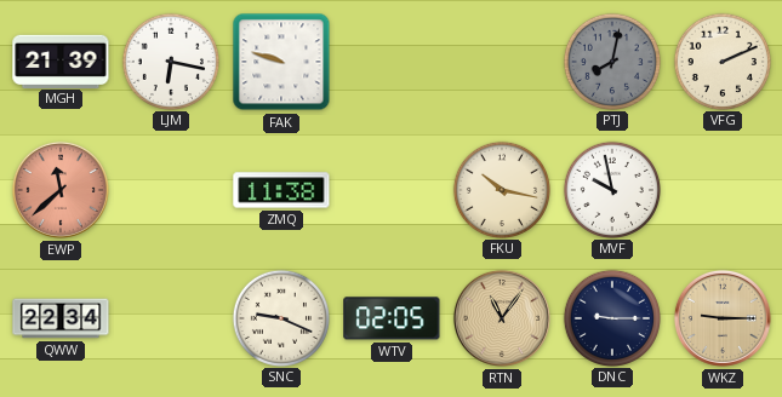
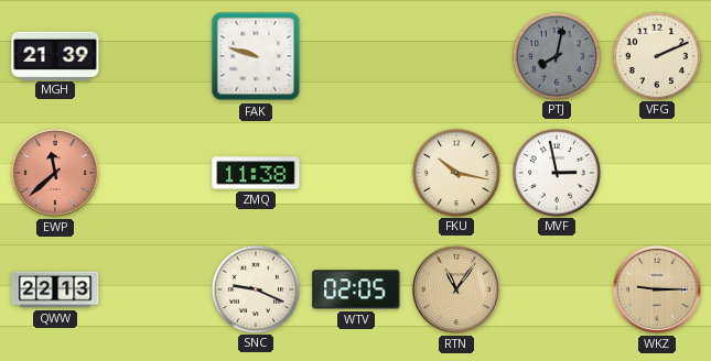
LJM: 6:17 -> none (170, 61)
MVF: 9:58 -> 2:58 (556, 172)
QWW: 22:34 -> 22:13 (55, 289)
DNC: 9:15 -> none (611, 317)
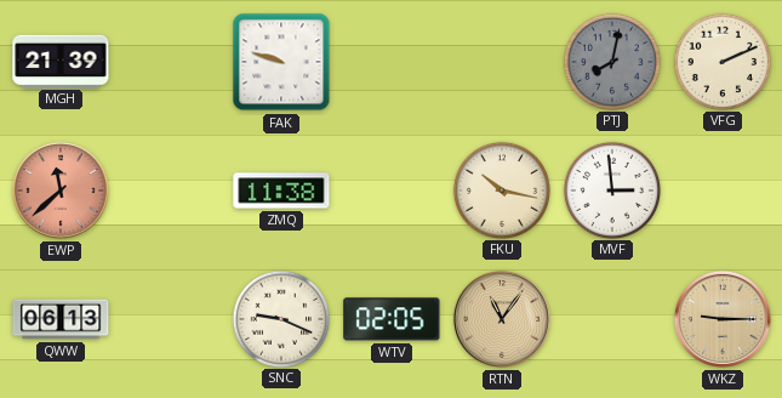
MVF: 2:58 -> 2:59 (611, 189)
QWW: 22:13 -> 06:13 (61, 319)
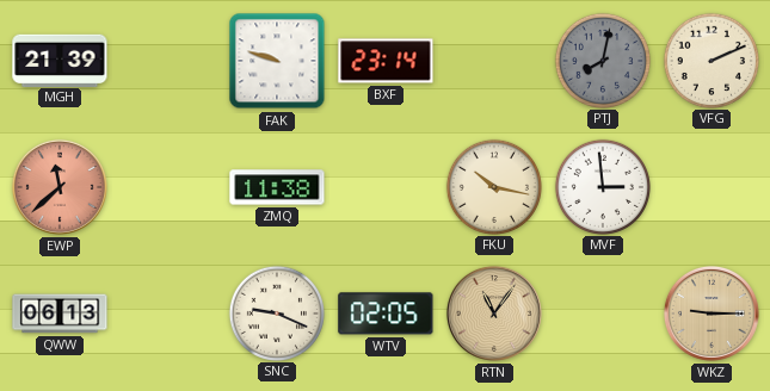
BXF: none -> 23:14 (386, 61)
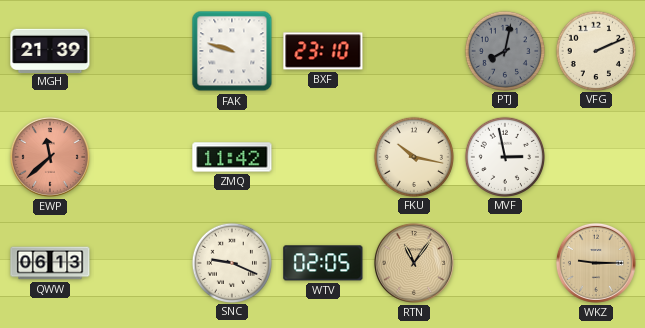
BXF: 23:14 -> 23:10 (323, 51)
ZMQ: 11:38 -> 11:42 (232, 157)
MVF: 2:59 -> 2:58 (504, 156)
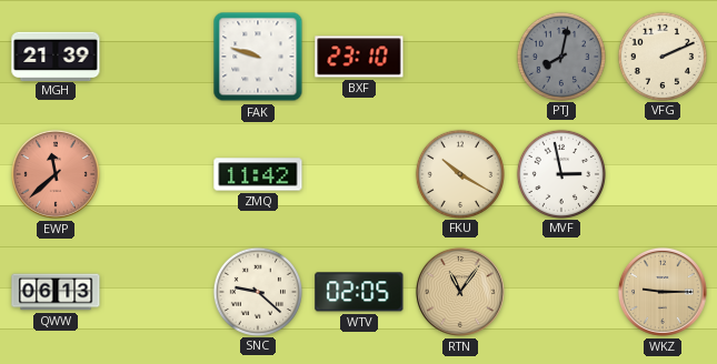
FKU: 10:17 -> 10:20 (459, 173)
SNC: 9:19 -> 9:22 (257, 291)
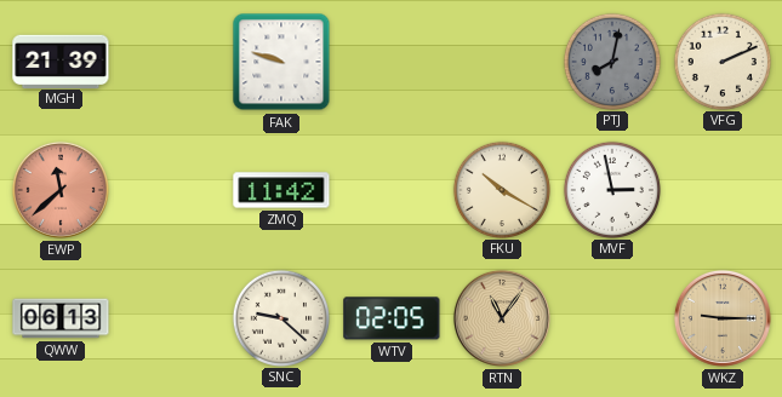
BXF: 23:10 -> none (359, 57)
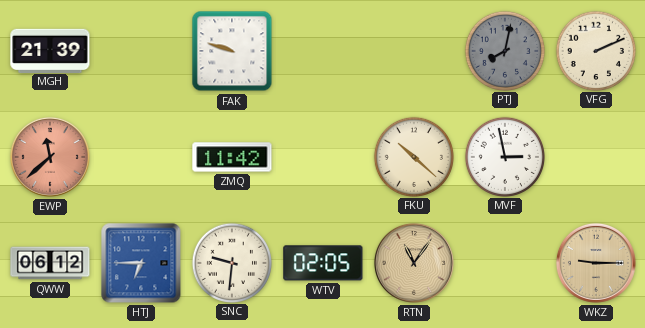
FKU: 10:20 -> 10:22 (413, 156)
QWW: 06:13 -> 06:12 (50, 263)
HTJ: none -> 6:45 (141, 263)
SNC: 9:22 -> 9:31 (231, 262)
